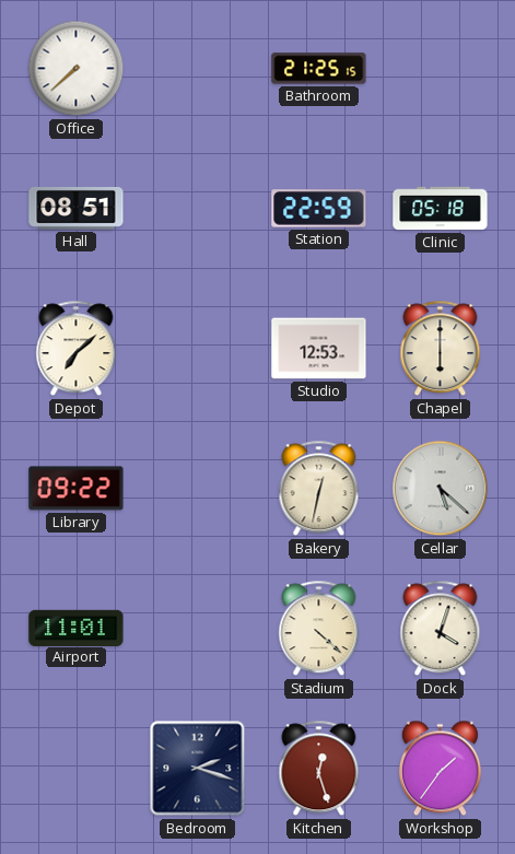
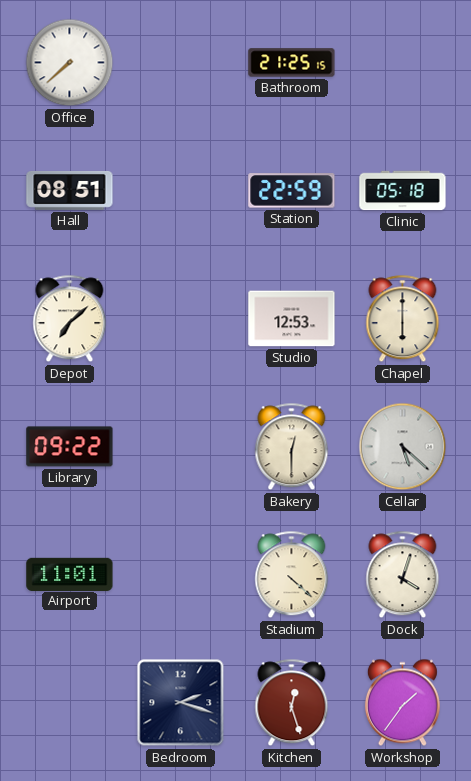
Bakery: 12:32 -> 12:30 (292, 447)
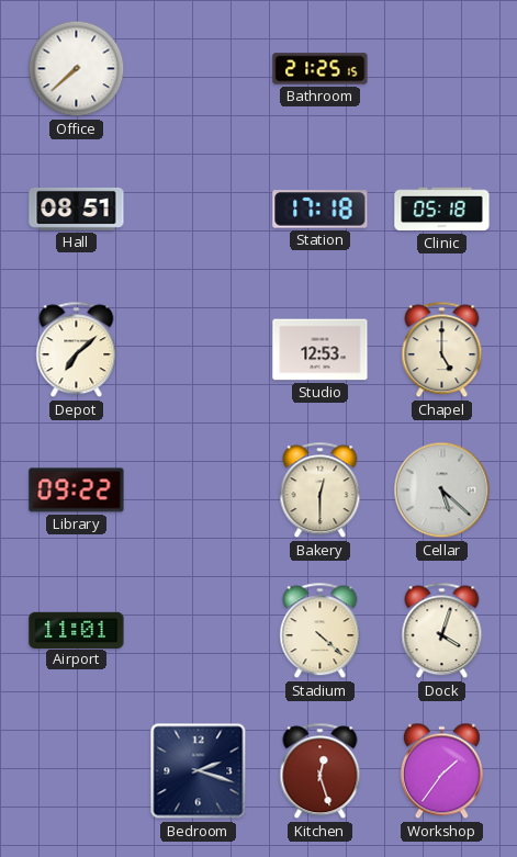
Station: 22:59 -> 17:18 (321, 210)
Chapel: 6:00 -> 5:00 (442, 350)
